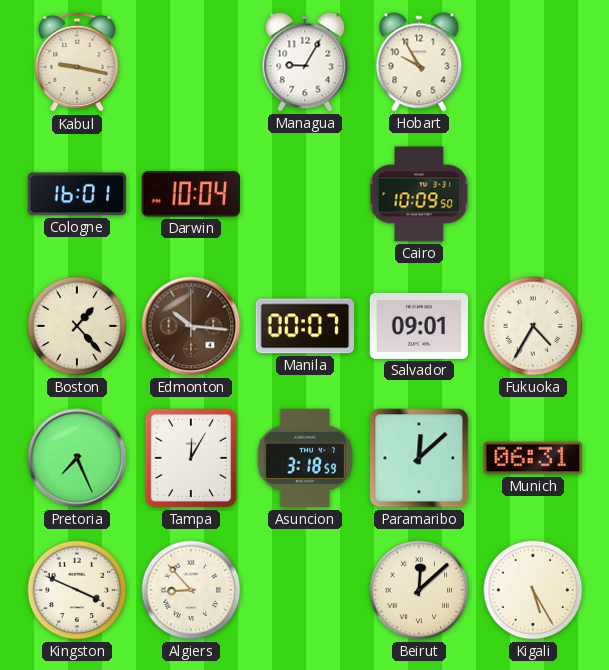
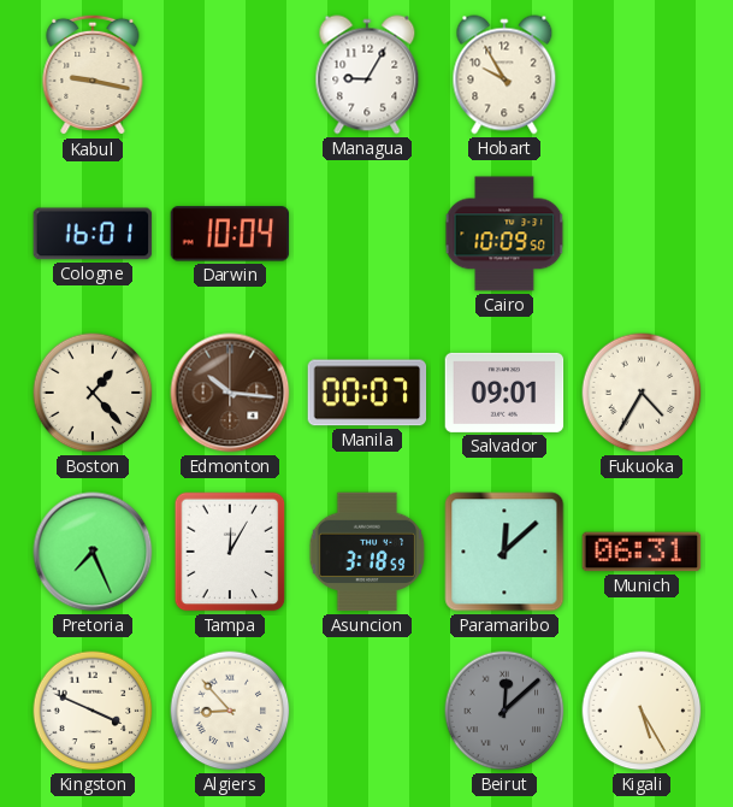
Beirut dial: cream -> grey (504, 711)
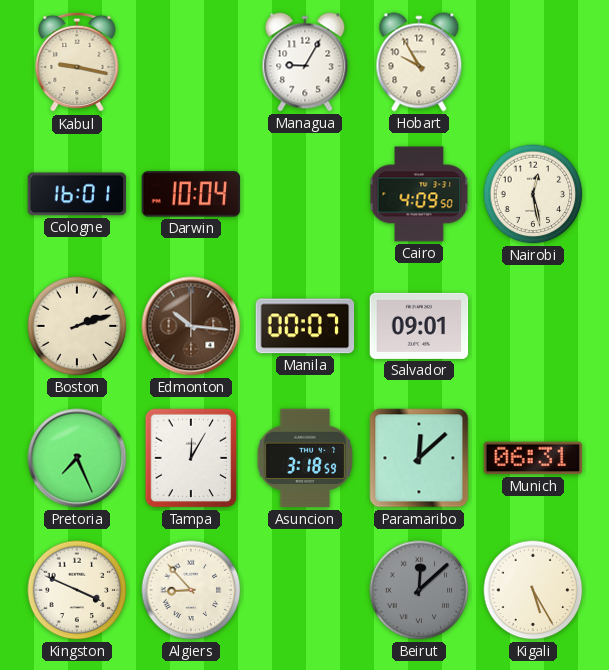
Cairo: 10:09 -> 4:09 (419, 194)
Nairobi: none -> 12:28 (533, 194)
Boston: 1:23 -> 2:12 (77, 326)
Fukuoka: 4:35 -> none (642, 393)
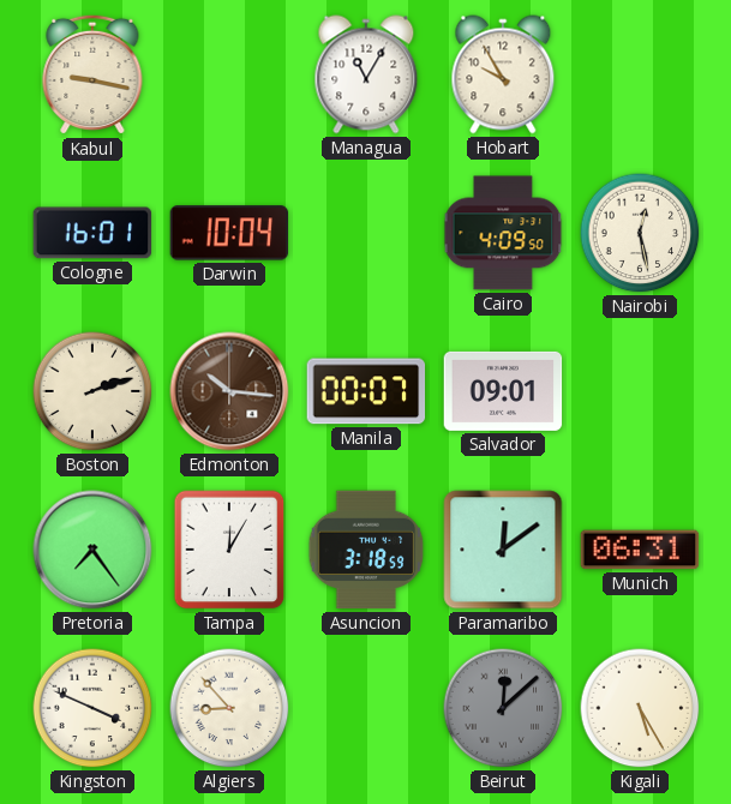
Managua: 9:05 -> 11:05 (366, 74)
Pretoria: 7:26 -> 7:24 (92, 550)
Paramaribo: 12:08 -> 12:09 (503, 550)
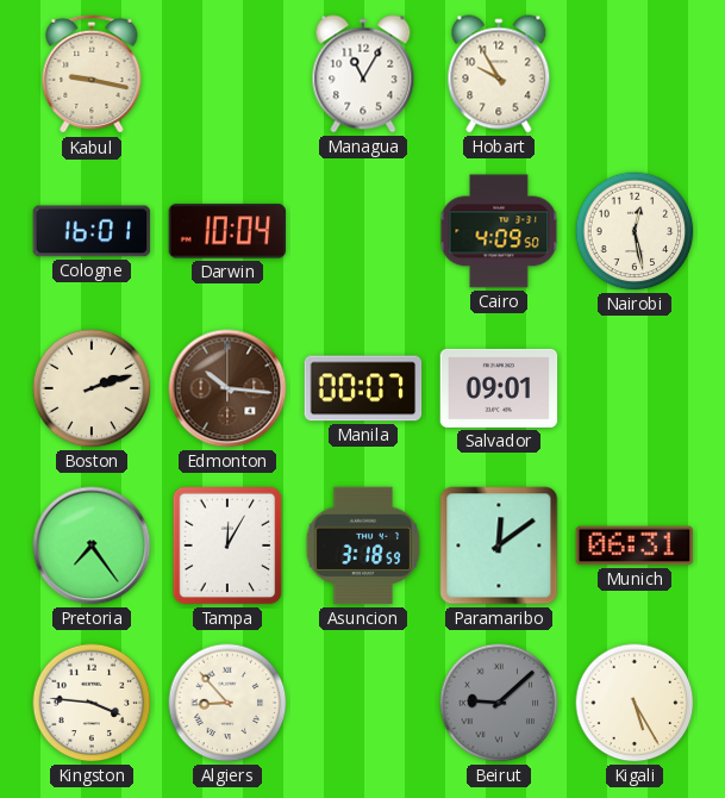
Kingston: 3:49 -> 3:46 (92, 703)
Beirut: 12:08 -> 9:08 (499, 703)
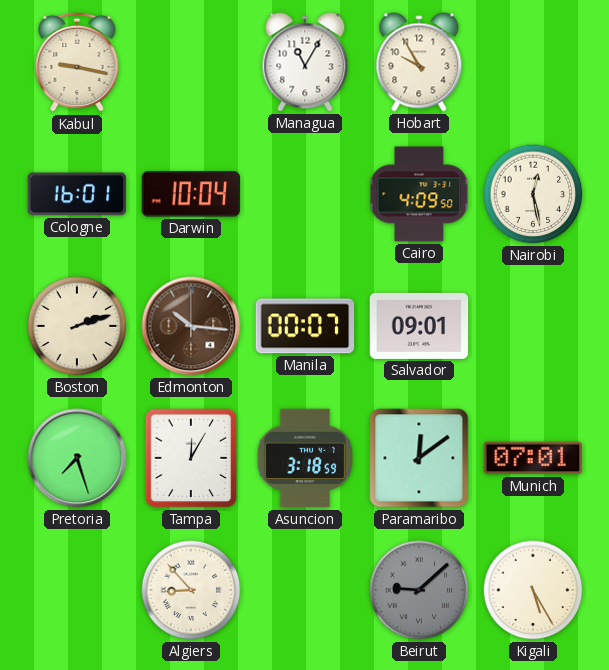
Pretoria: 7:24 -> 7:27 (77, 458)
Munich: 06:31 -> 07:01 (533, 458)
Kingston: 3:46 -> none (92, 703)
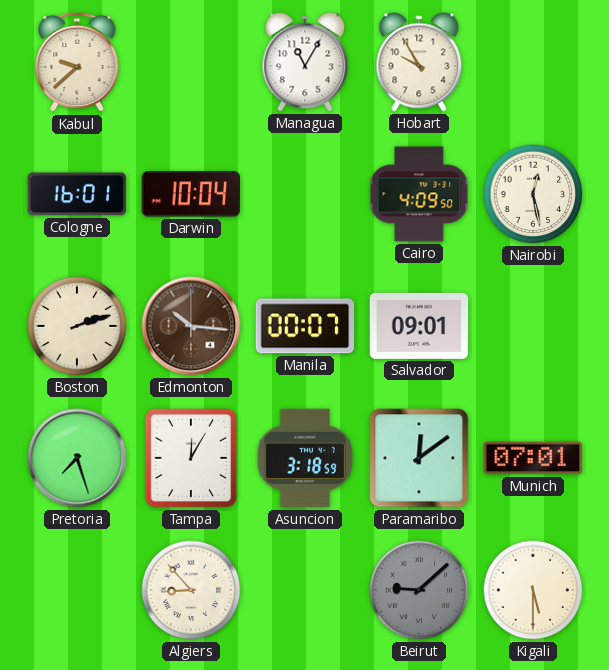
Kabul: 9:17 -> 9:38 (77, 62)
Kigali: 5:25 -> 5:30 (533, 590)
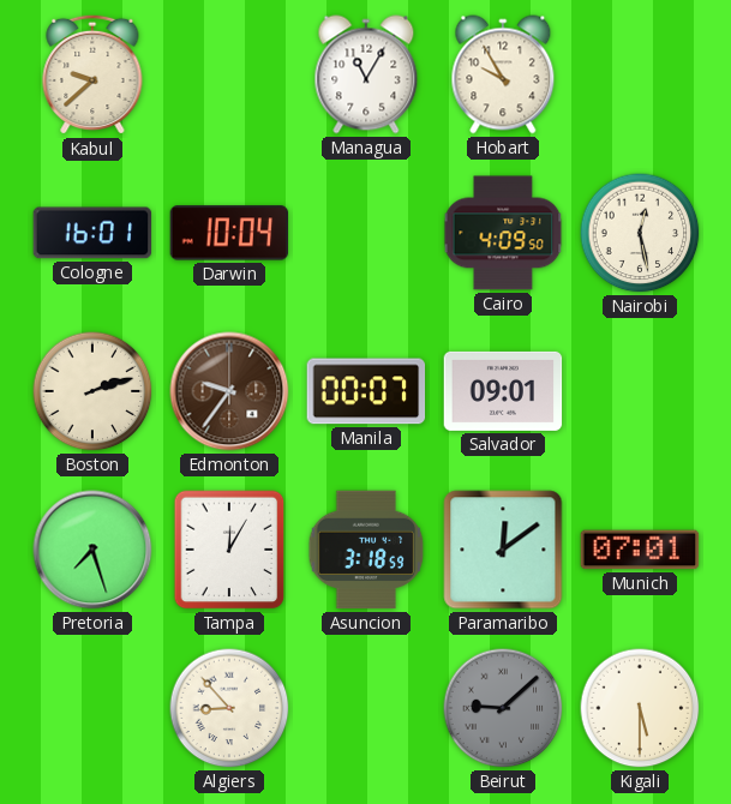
Edmonton: 10:16 -> 9:36 (229, 391)
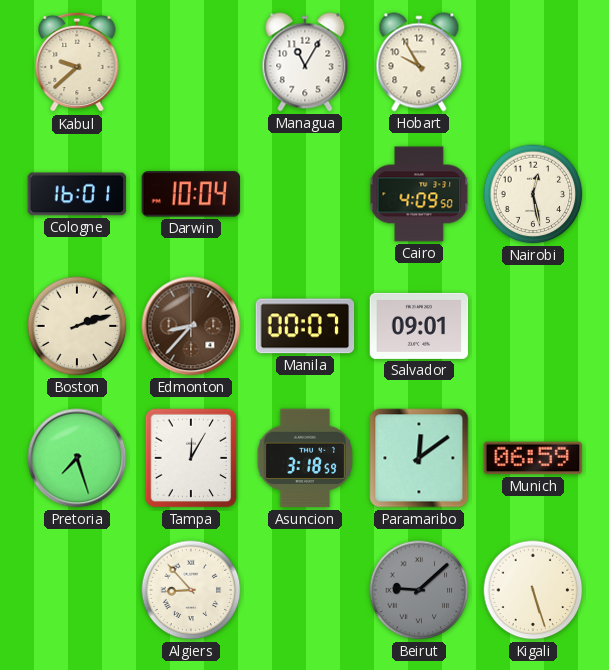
Edmonton: 9:36 -> 8:37 (191, 326)
Munich: 07:01 -> 06:59 (533, 458)
Kigali: 5:30 -> 5:27 (533, 590)
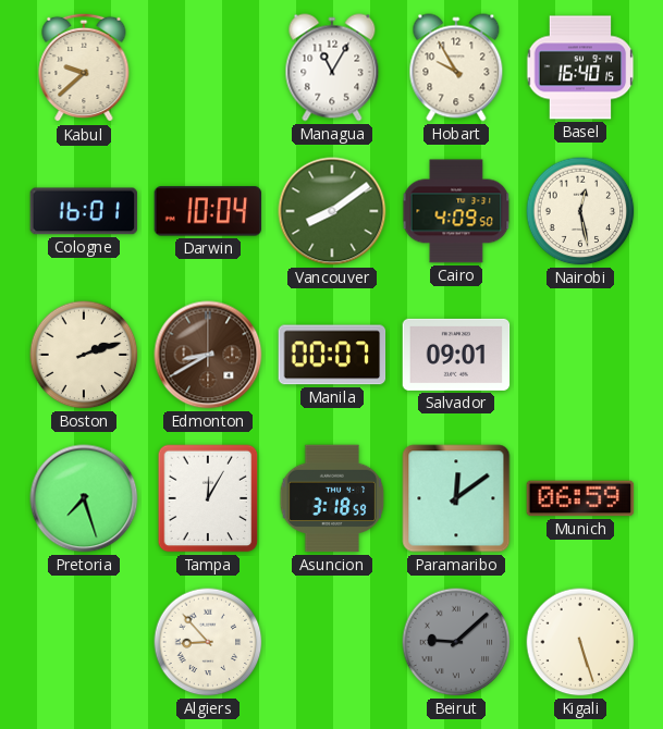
Basel: none -> 16:40 (580, 67)
Vancouver: none -> 8:09 (332, 211)
Edmonton: 8:37 -> 8:40 (208, 355)
